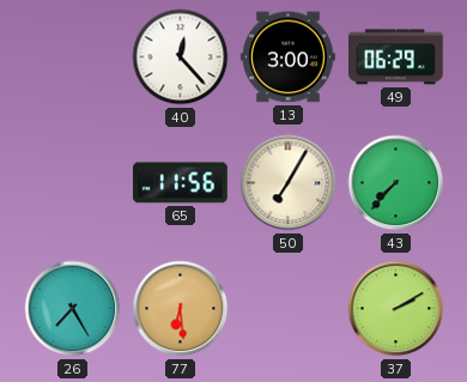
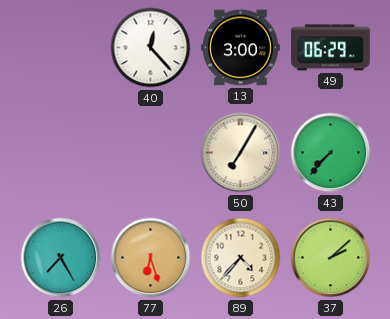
65: 11:56 -> none (180, 183)
77: 6:29 -> 6:27 (151, 258)
89: none -> 4:37 (241, 258)
37: 2:10 -> 2:08 (331, 258)
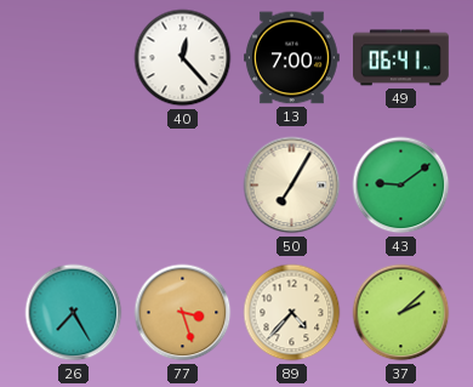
13: 3:00 -> 7:00 (292, 58)
49: 06:29 -> 06:41 (401, 58)
43: 7:37 -> 9:09 (401, 186)
77: 6:27 -> 3:27 (183, 313)
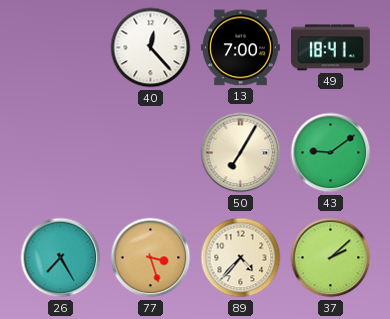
49: 06:41 -> 18:41 (331, 48)
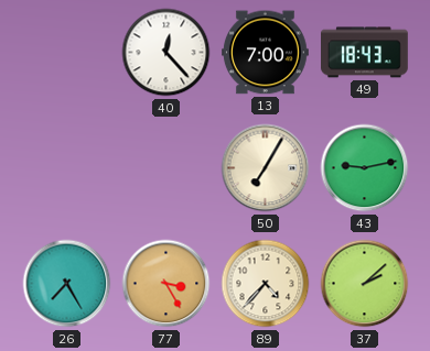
49: 18:41 -> 18:43 (365, 53)
43: 9:09 -> 9:13 (365, 168)
77: 3:27 -> 3:25 (166, 284)
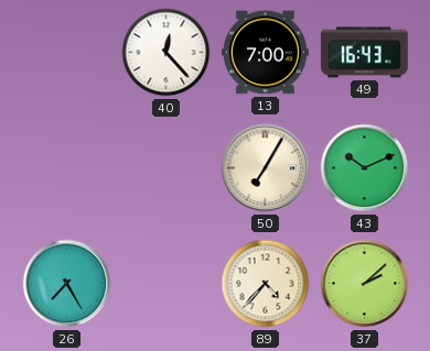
49: 18:43 -> 16:43 (365, 53)
43: 9:13 -> 10:11 (365, 168)
77: 3:25 -> none (166, 284)
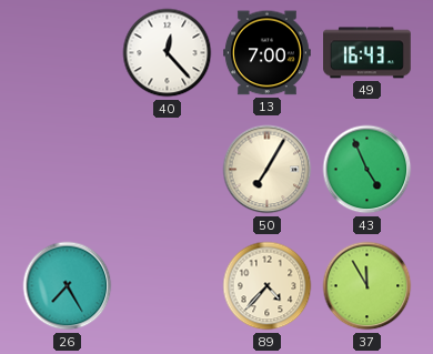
43: 10:11 -> 4:56 (367, 170)
37: 2:08 -> 11:55 (367, 286)
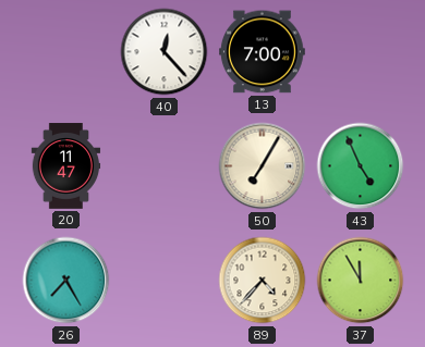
49: 16:43 -> none (367, 53)
20: none -> 11:47 (66, 166)
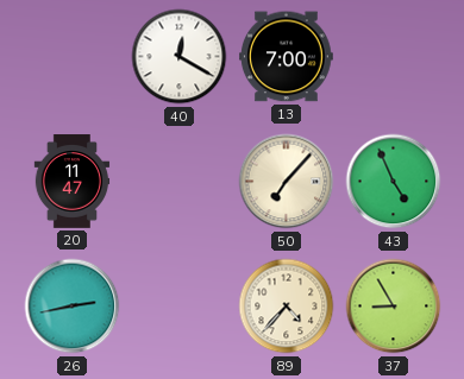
40: 12:23 -> 12:20 (180, 57)
50: 7:05 -> 7:07 (287, 182)
26: 7:25 -> 2:43 (73, 307)
37: 11:55 -> 8:55 (394, 307)
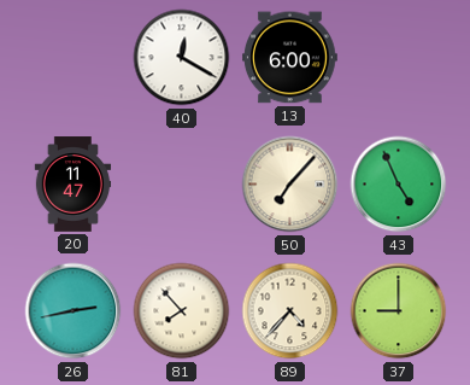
13: 7:00 -> 6:00 (290, 58)
81: none -> 7:53 (182, 311)
37: 8:55 -> 9:00 (399, 311)
